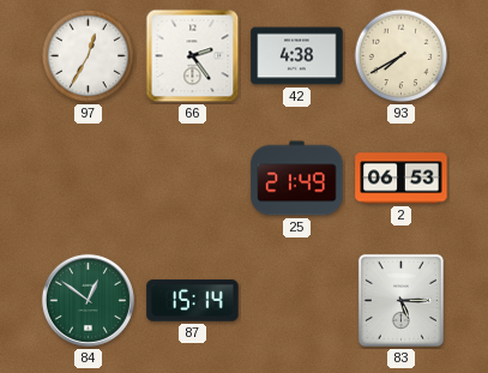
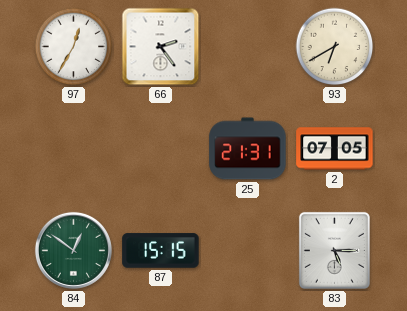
42: 4:38 -> none (297, 56)
93: 7:40 -> 6:40 (335, 47)
25: 21:49 -> 21:31 (248, 149)
2: 06:53 -> 07:05 (335, 149)
87: 15:14 -> 15:15 (161, 251)
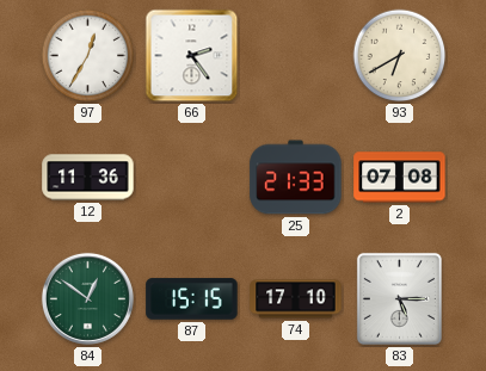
12: none -> 11:36 (88, 178)
25: 21:31 -> 21:33 (296, 178)
2: 07:05 -> 07:08 (400, 178)
74: none -> 17:10 (296, 299)
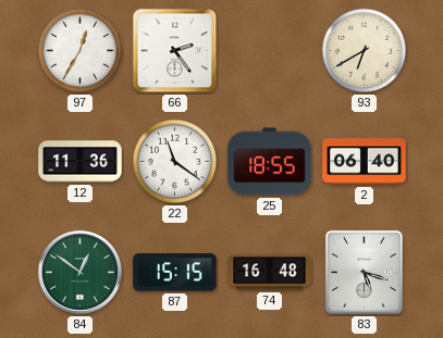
22: none -> 11:21 (175, 162)
25: 21:33 -> 18:55 (270, 162)
2: 07:08 -> 06:40 (365, 162)
74: 17:10 -> 16:48 (270, 273)
83: 5:15 -> 5:18 (364, 272)
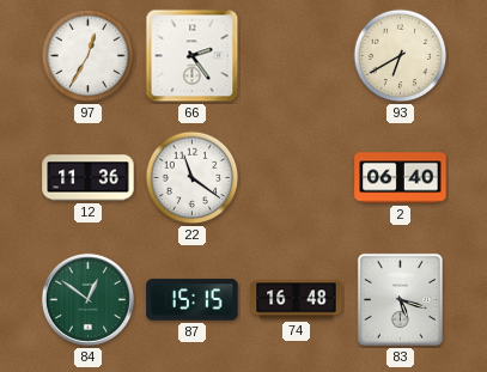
25: 18:55 -> none (270, 162)
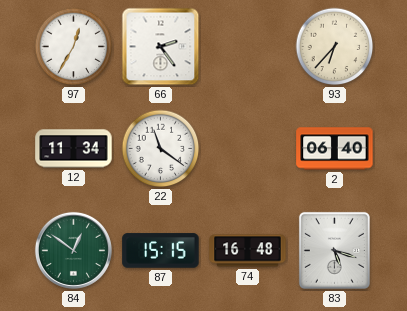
93: 6:40 -> 6:37 (335, 47)
12: 11:36 -> 11:34 (74, 149)
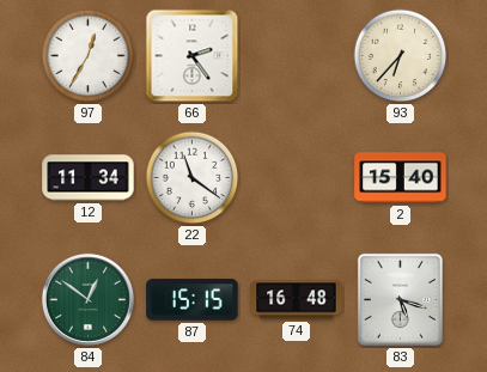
2: 06:40 -> 15:40 (401, 178)
